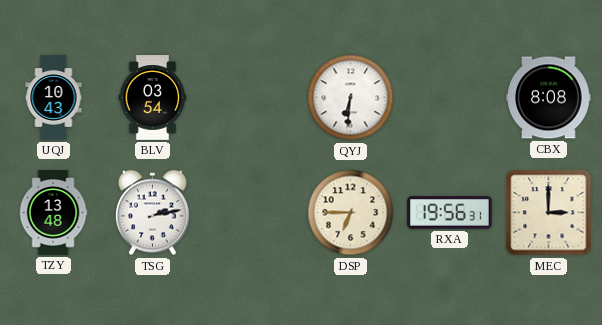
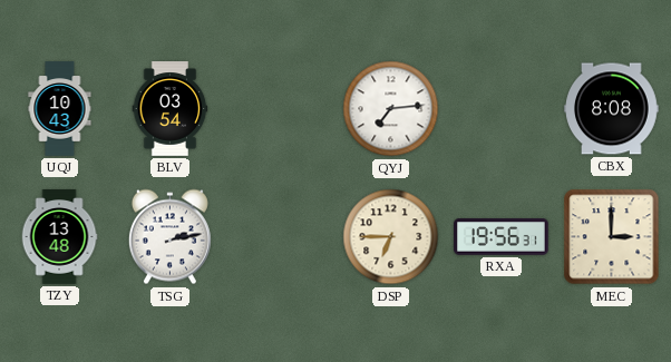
QYJ: 6:31 -> 7:14 (391, 109)
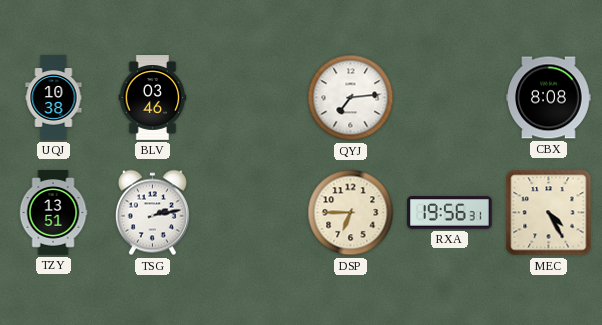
UQJ: 10:43 -> 10:38 (54, 98)
BLV: 03:54 -> 03:46 (153, 98)
TZY: 13:48 -> 13:51 (53, 213)
MEC: 3:00 -> 4:25 (549, 213)
